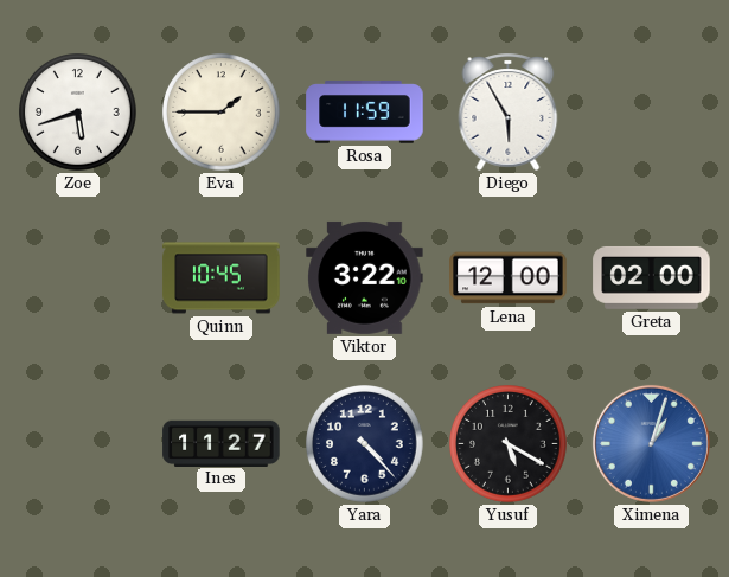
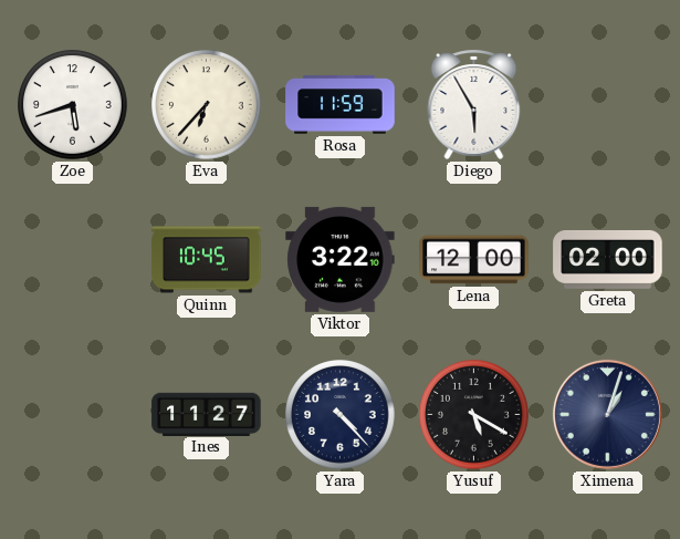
Eva: 1:45 -> 6:37 (207, 105)
Ximena dial: blue -> navy (607, 414)
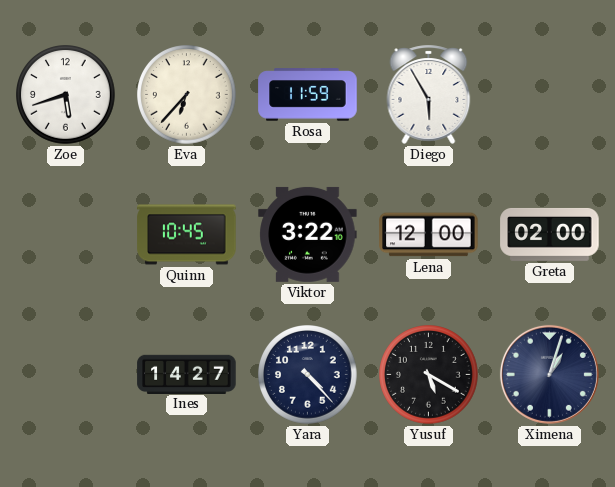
Ines: 11:27 -> 14:27 (187, 374)
